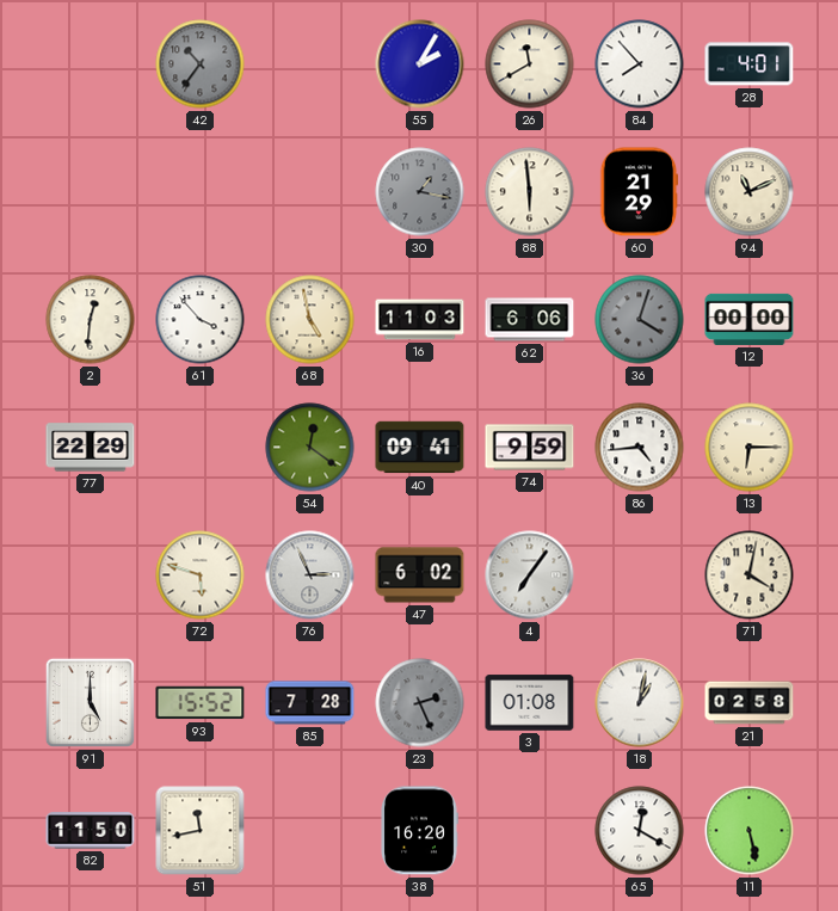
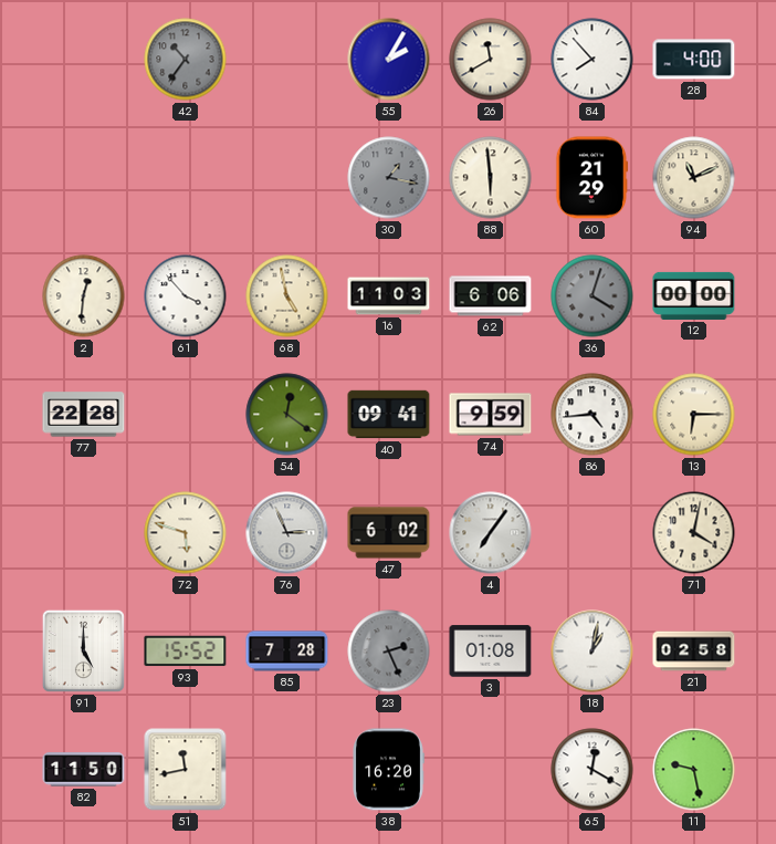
28: 4:01 -> 4:00 (694, 60)
77: 22:29 -> 22:28 (84, 415)
11: 5:28 -> 9:28 (694, 770)
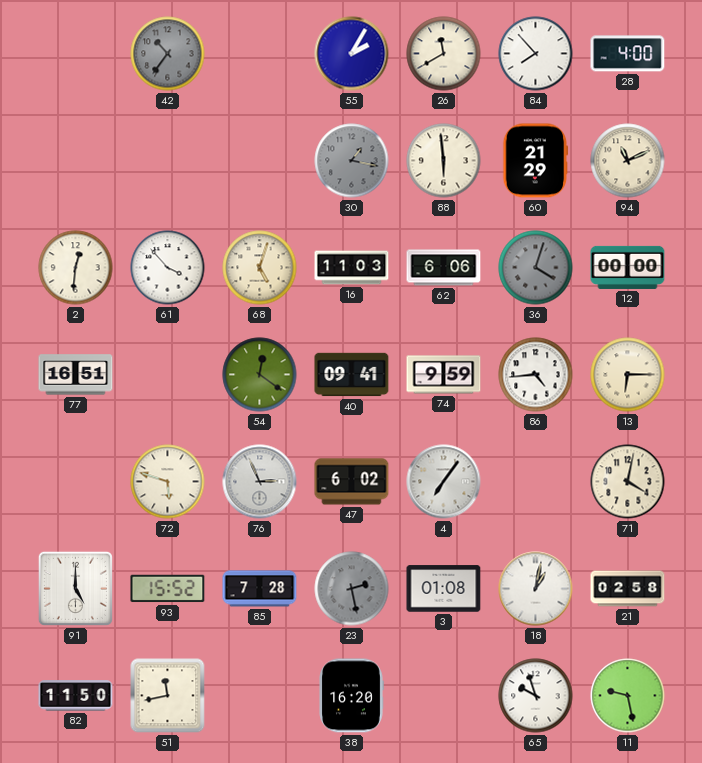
68: 4:58 -> 5:03 (260, 268)
77: 22:28 -> 16:51 (76, 375)
23: 2:26 -> 2:28 (352, 589)
65: 12:20 -> 9:57 (536, 696)
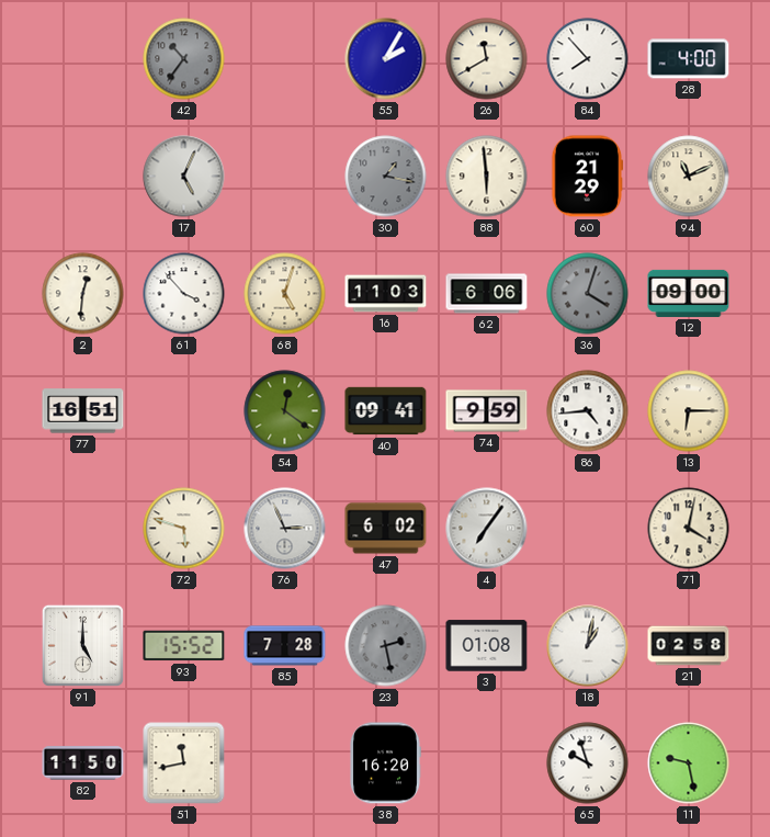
17: none -> 5:04 (184, 177)
12: 00:00 -> 09:00 (689, 293)
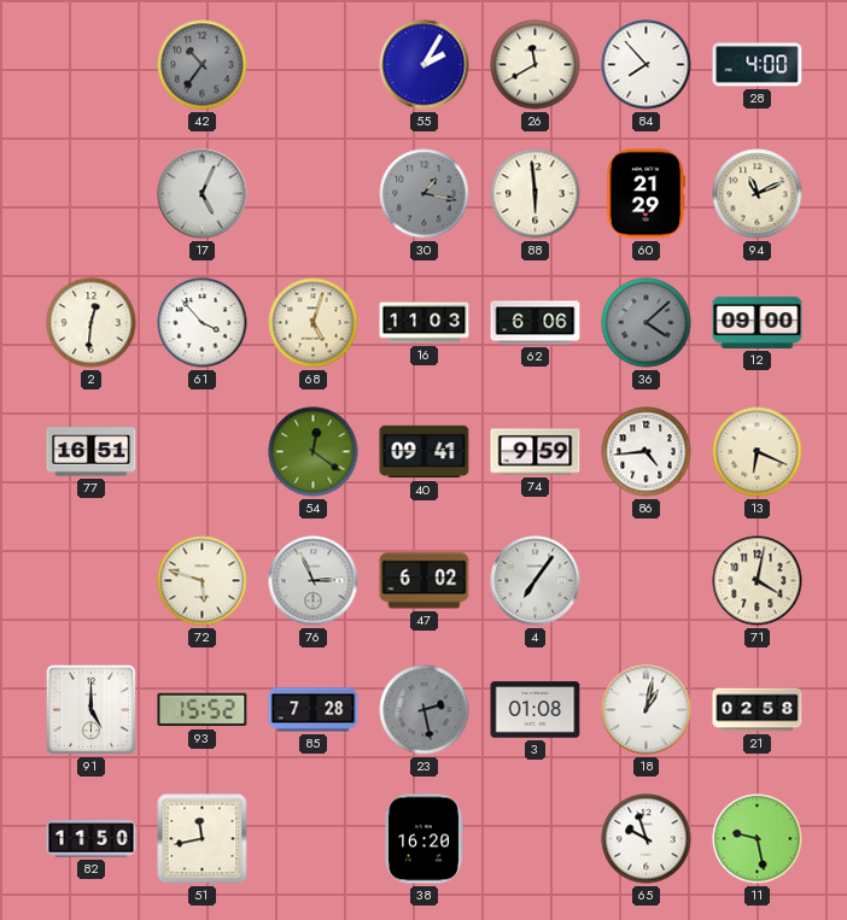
36: 4:03 -> 4:08 (647, 323)
13: 6:15 -> 6:19 (758, 452)
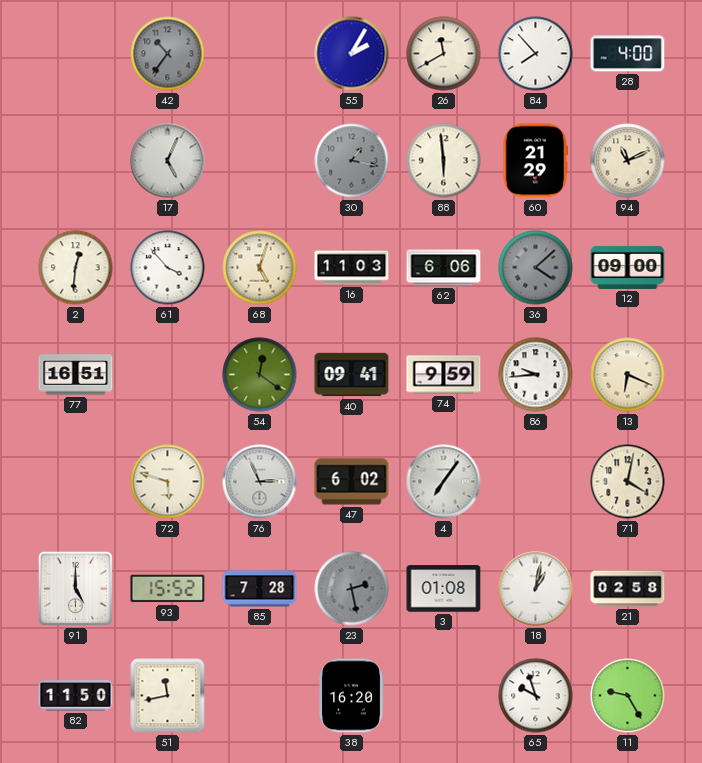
86: 4:44 -> 9:44 (536, 375)
11: 9:28 -> 9:25 (628, 696)
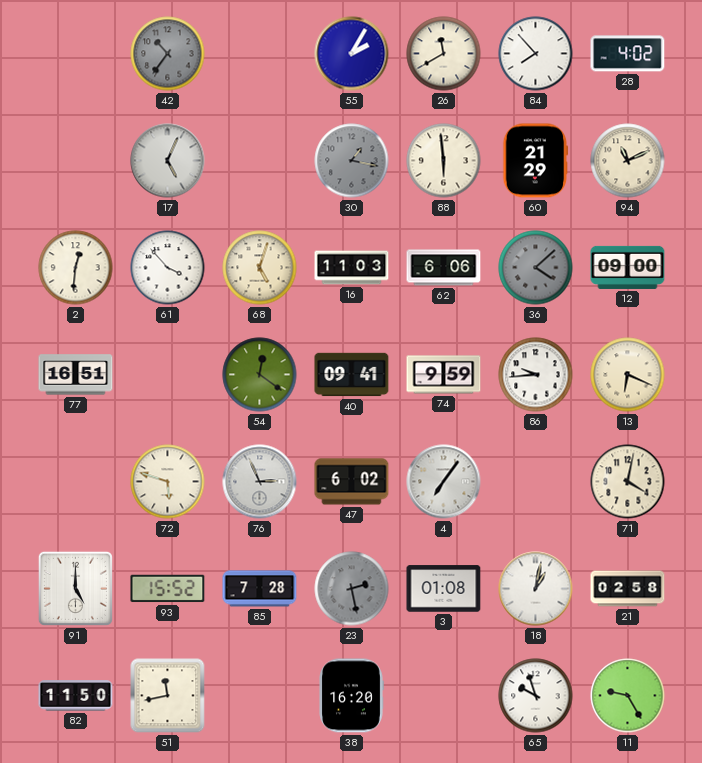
28: 4:00 -> 4:02 (628, 54)
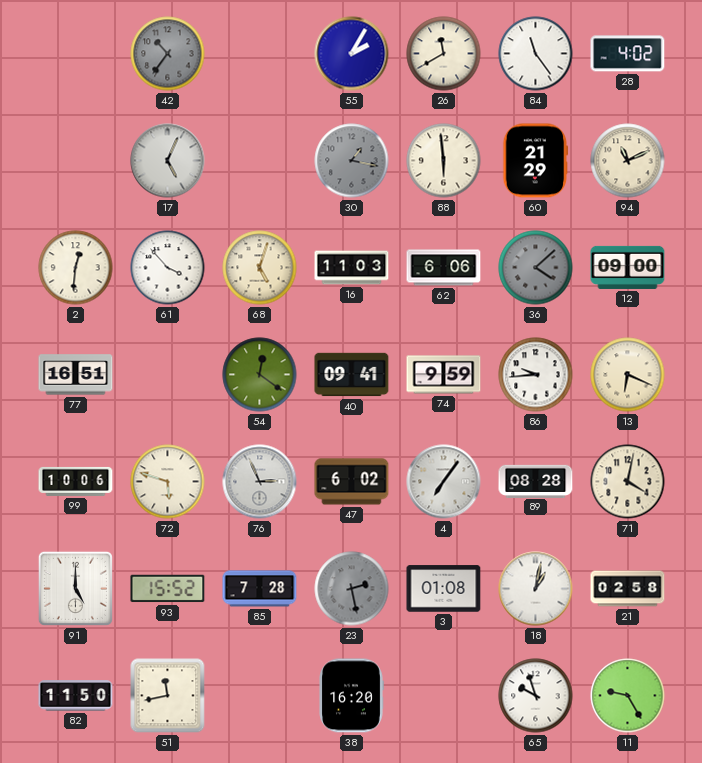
84: 7:53 -> 11:24 (536, 54)
99: none -> 10:06 (76, 481)
89: none -> 08:28 (536, 481)
